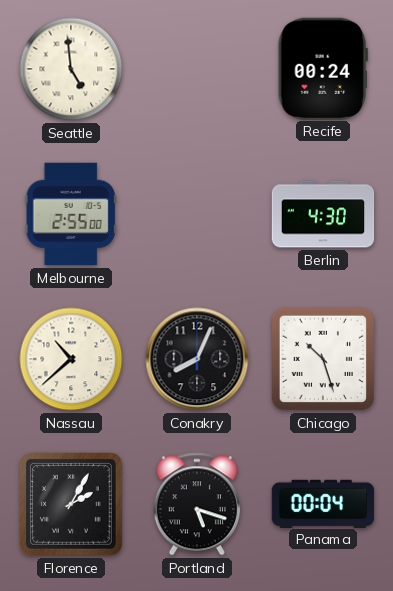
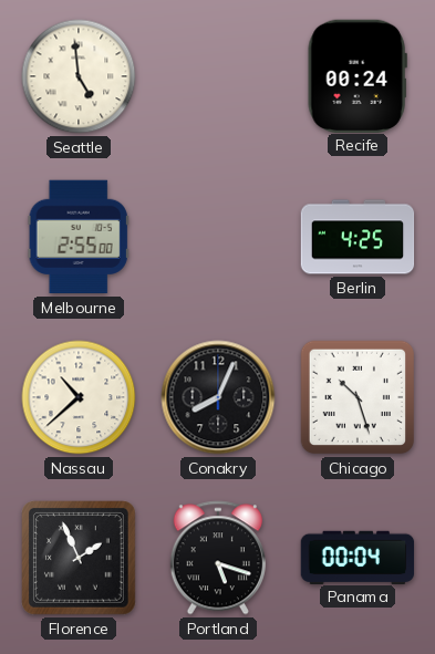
Berlin: 4:30 -> 4:25 (358, 237)
Florence: 2:05 -> 1:56 (80, 559)
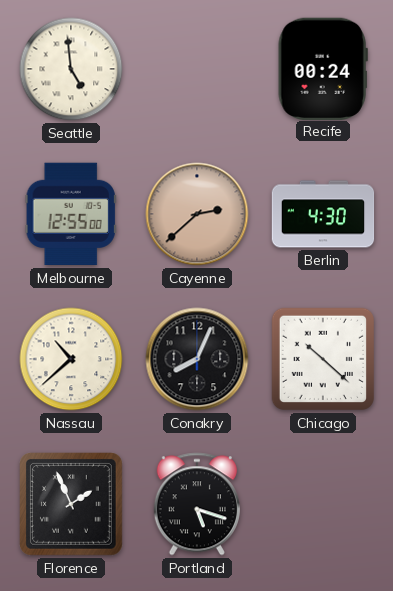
Melbourne: 2:55 -> 12:55 (71, 214)
Cayenne: none -> 2:38 (197, 214)
Berlin: 4:25 -> 4:30 (323, 214)
Chicago: 10:27 -> 10:22 (323, 359)
Panama: 00:04 -> none (358, 557)
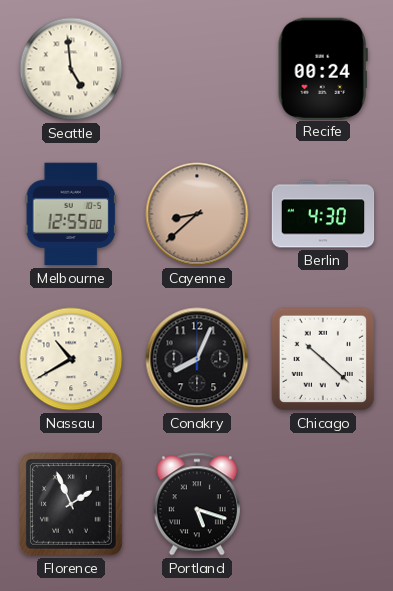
Cayenne: 2:38 -> 8:38 (197, 214)
Nassau: 10:38 -> 10:40 (71, 359)
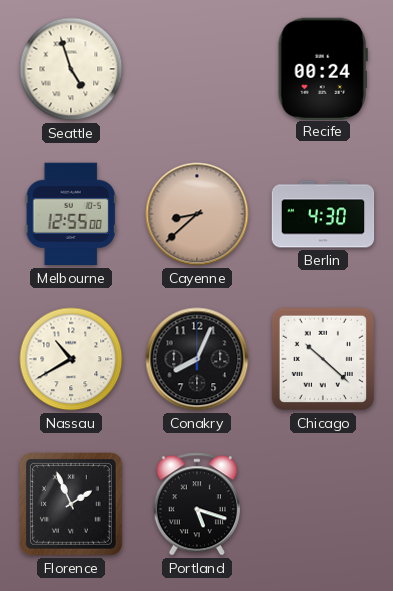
Seattle: 4:59 -> 4:57 (71, 69)
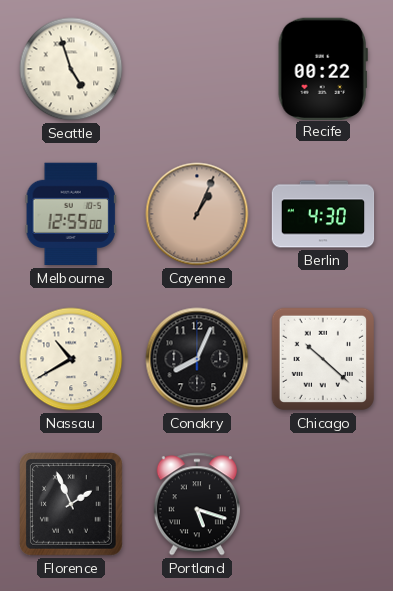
Recife: 00:24 -> 00:22 (323, 68)
Cayenne: 8:38 -> 1:04 (197, 214)
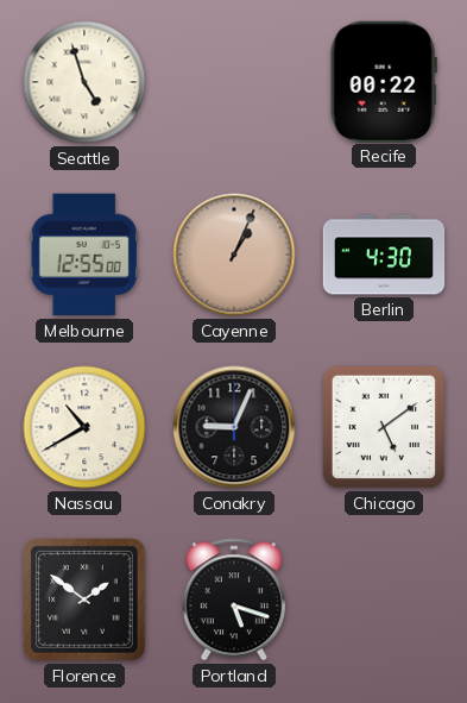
Conakry: 8:04 -> 9:04 (234, 427)
Chicago: 10:22 -> 5:09 (384, 427)
Florence: 1:56 -> 1:51 (86, 601)
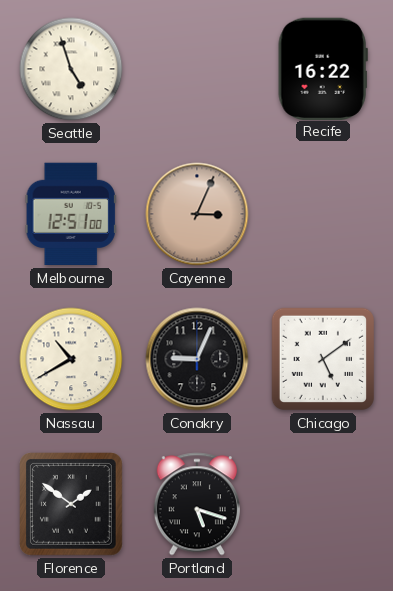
Recife: 00:22 -> 16:22 (323, 68)
Melbourne: 12:55 -> 12:51 (71, 214)
Cayenne: 1:04 -> 3:04 (197, 214)
Berlin: 4:30 -> none (384, 255)
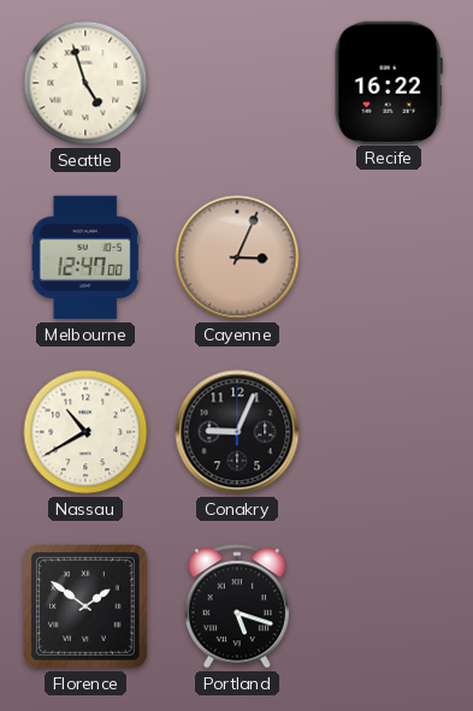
Melbourne: 12:51 -> 12:47 (85, 257)
Chicago: 5:09 -> none (323, 359)
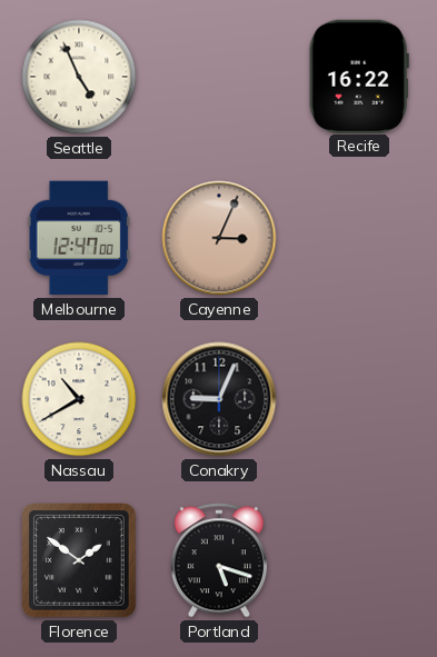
Seattle: 4:57 -> 4:56 (79, 77)
